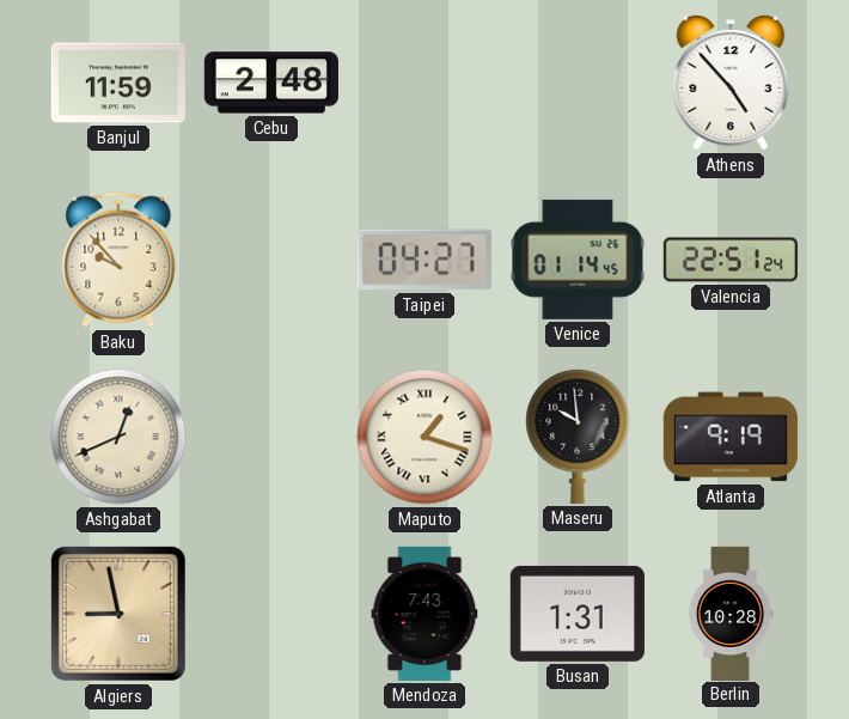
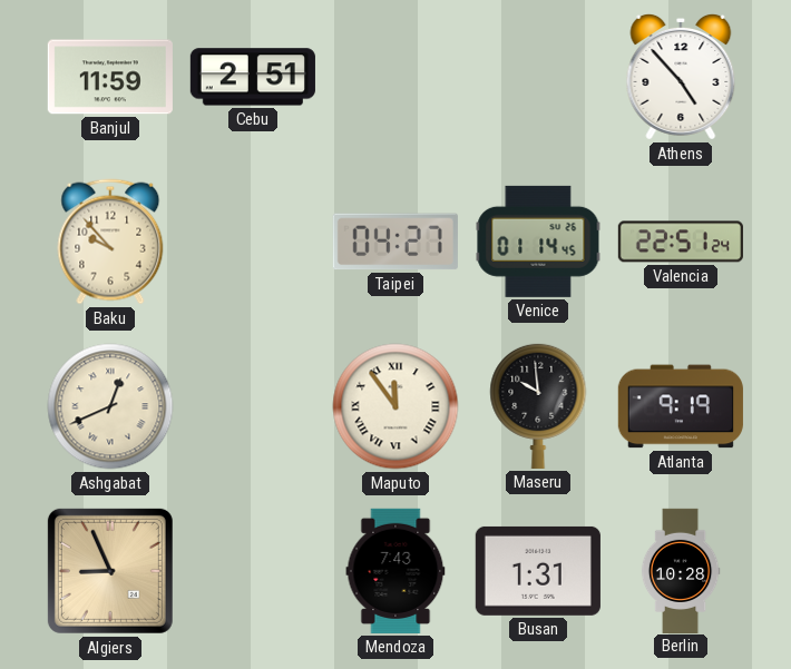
Cebu: 2:48 -> 2:51 (253, 77)
Maputo: 1:18 -> 11:54 (395, 406)
Algiers: 8:58 -> 8:56 (110, 571)
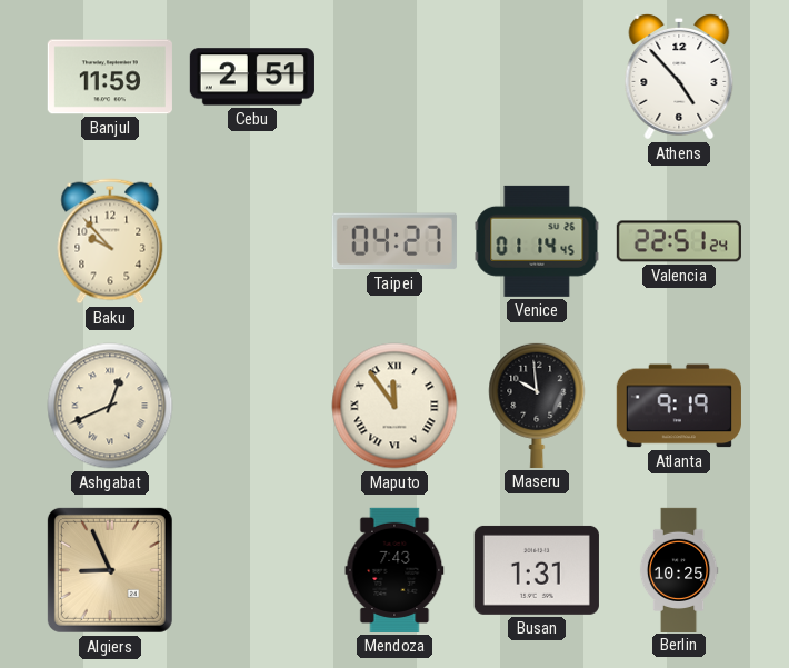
Berlin: 10:28 -> 10:25 (679, 569)
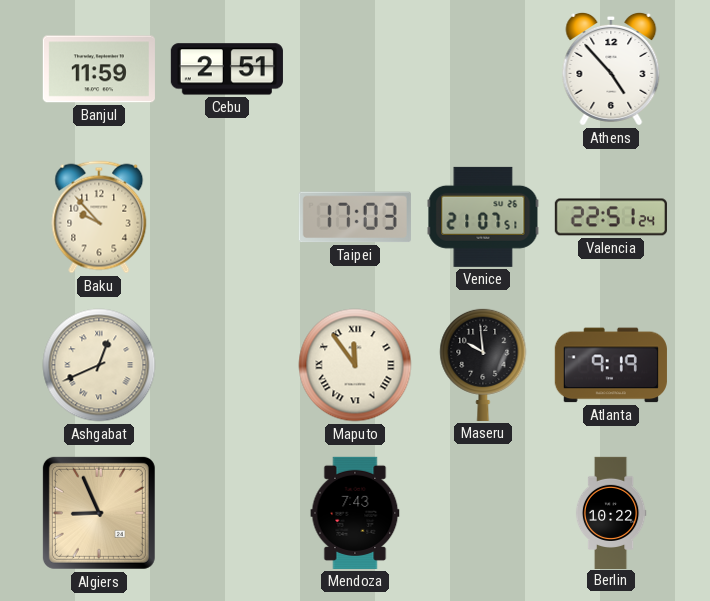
Taipei: 04:27 -> 17:03 (355, 217)
Venice: 01:14 -> 21:07 (483, 217)
Busan: 1:31 -> none (537, 570)
Berlin: 10:25 -> 10:22 (611, 512)
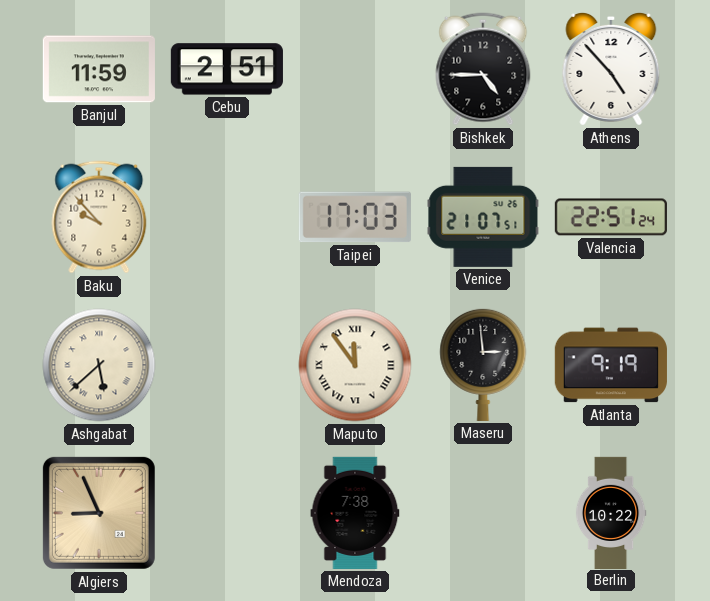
Bishkek: none -> 4:45 (483, 69)
Ashgabat: 12:41 -> 5:38 (99, 365)
Maseru: 9:59 -> 2:59 (483, 364)
Mendoza: 7:43 -> 7:38 (355, 513)
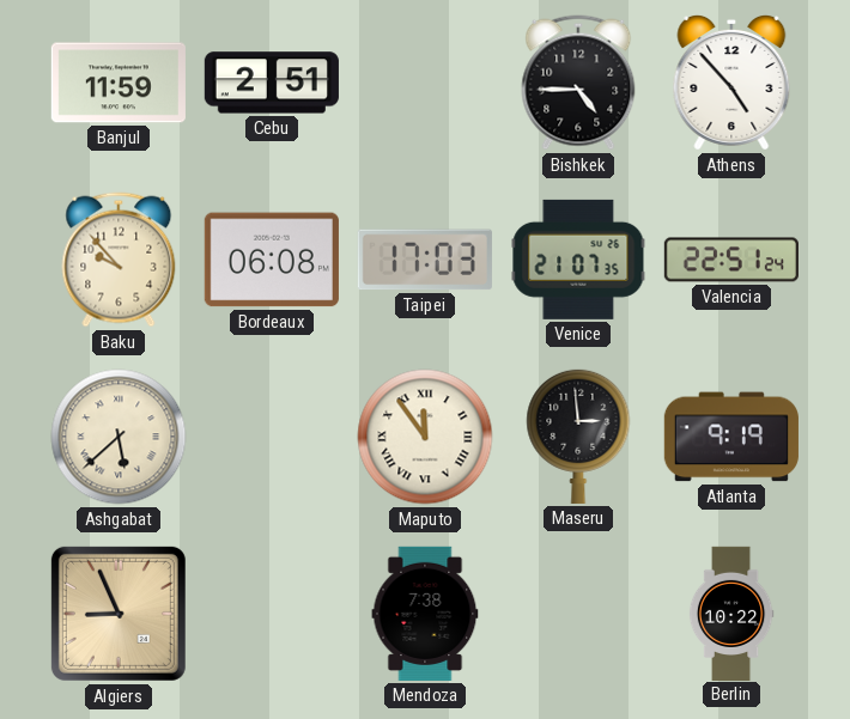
Bordeaux: none -> 06:08 (272, 260)
Venice: 21:07:51 -> 21:07:35 (578, 260)
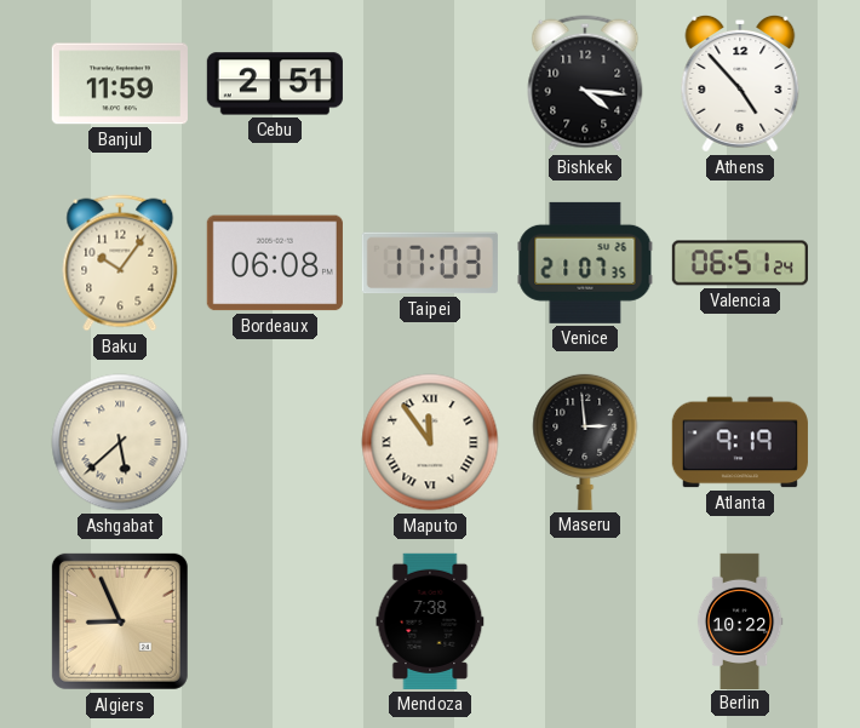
Bishkek: 4:45 -> 4:16 (585, 84)
Baku: 9:53 -> 10:06 (120, 263)
Valencia: 22:51 -> 06:51 (740, 263)
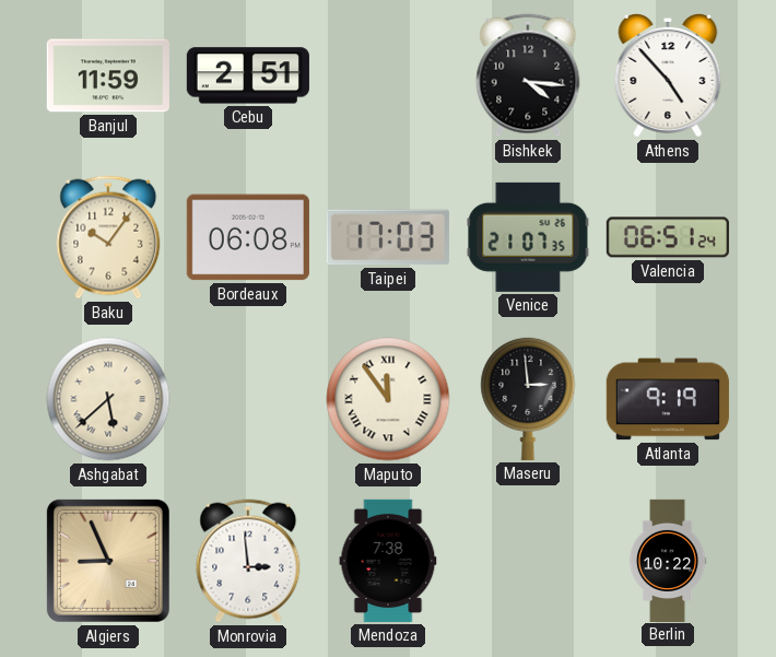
Monrovia: none -> 2:59 (248, 561)
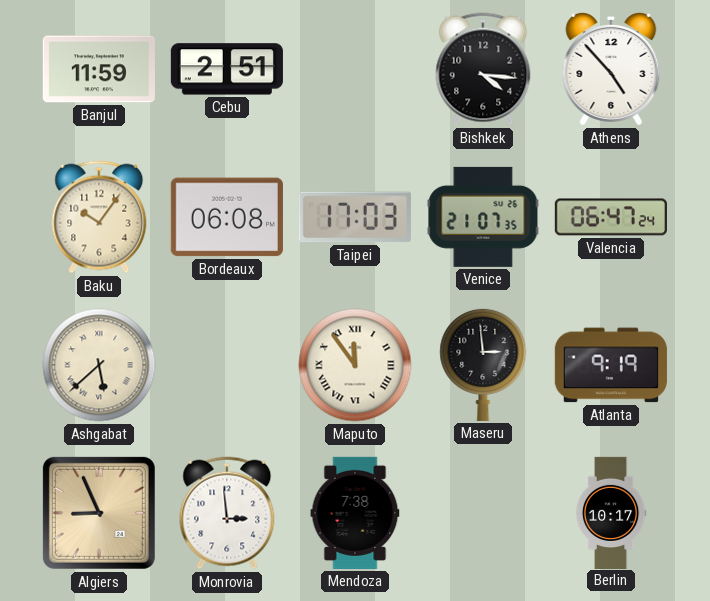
Valencia: 06:51 -> 06:47 (611, 217)
Berlin: 10:22 -> 10:17 (611, 512)
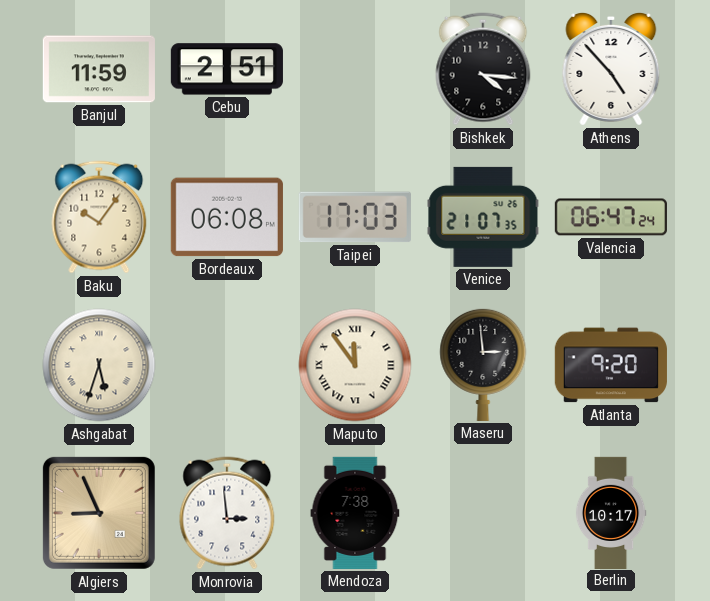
Ashgabat: 5:38 -> 5:33 (99, 365)
Atlanta: 9:19 -> 9:20 (611, 365)
